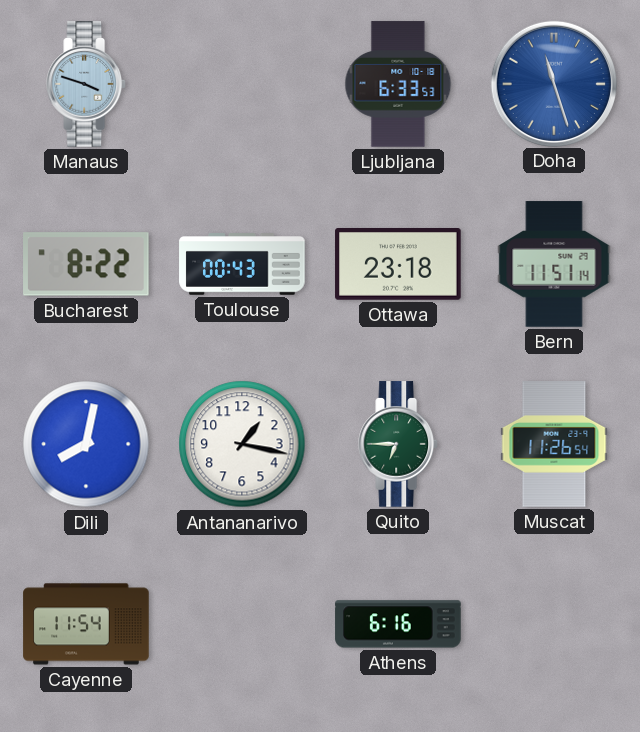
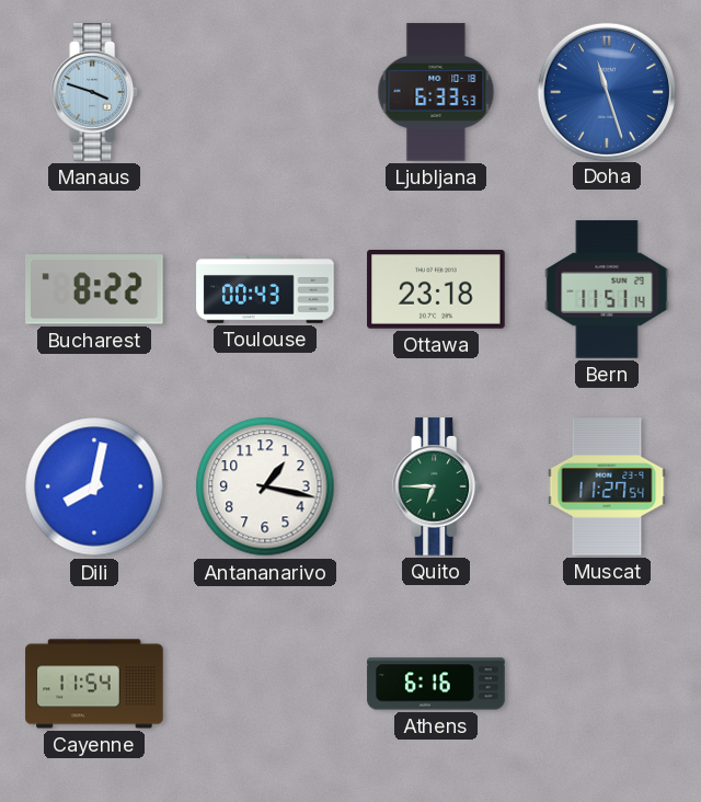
Muscat: 11:26 -> 11:27 (607, 486)
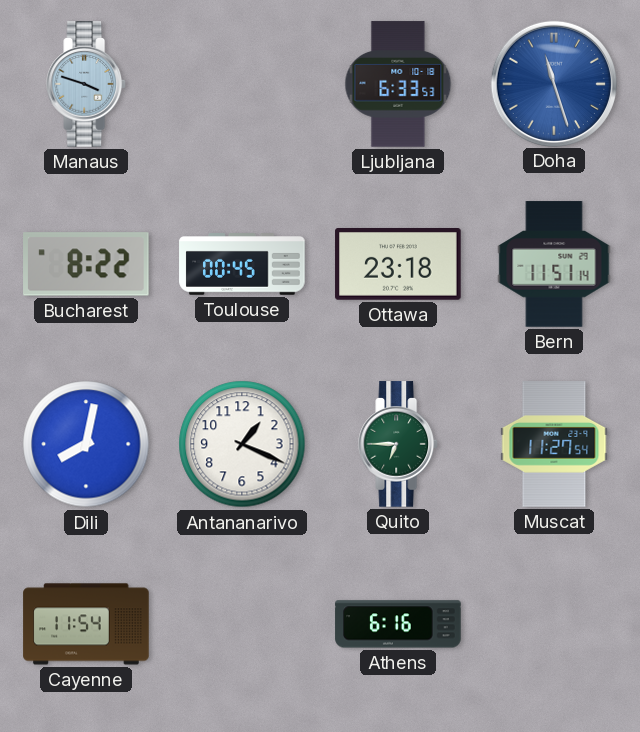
Toulouse: 00:43 -> 00:45 (242, 264)
Antananarivo: 1:17 -> 1:19 (242, 444)
